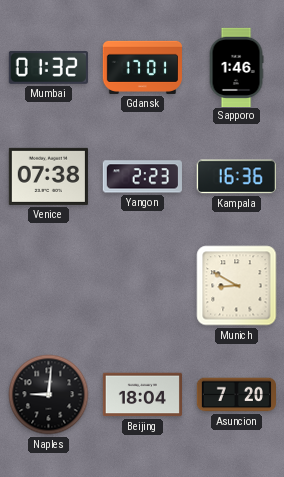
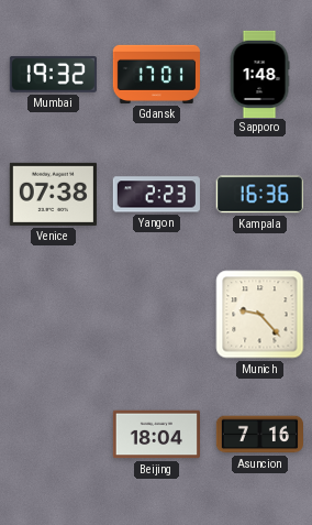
Mumbai: 01:32 -> 19:32 (53, 74)
Sapporo: 1:46 -> 1:48 (259, 74)
Munich: 8:50 -> 9:23 (260, 315)
Naples: 9:01 -> none (49, 395)
Asuncion: 7:20 -> 7:16 (259, 435)
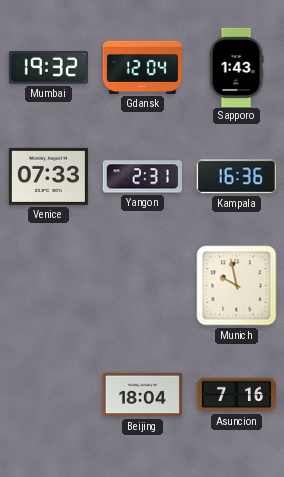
Gdansk: 17:01 -> 12:04 (142, 67)
Sapporo: 1:48 -> 1:43 (236, 67)
Venice: 07:38 -> 07:33 (48, 176)
Yangon: 2:23 -> 2:31 (142, 177)
Munich: 9:23 -> 9:58 (237, 286)
